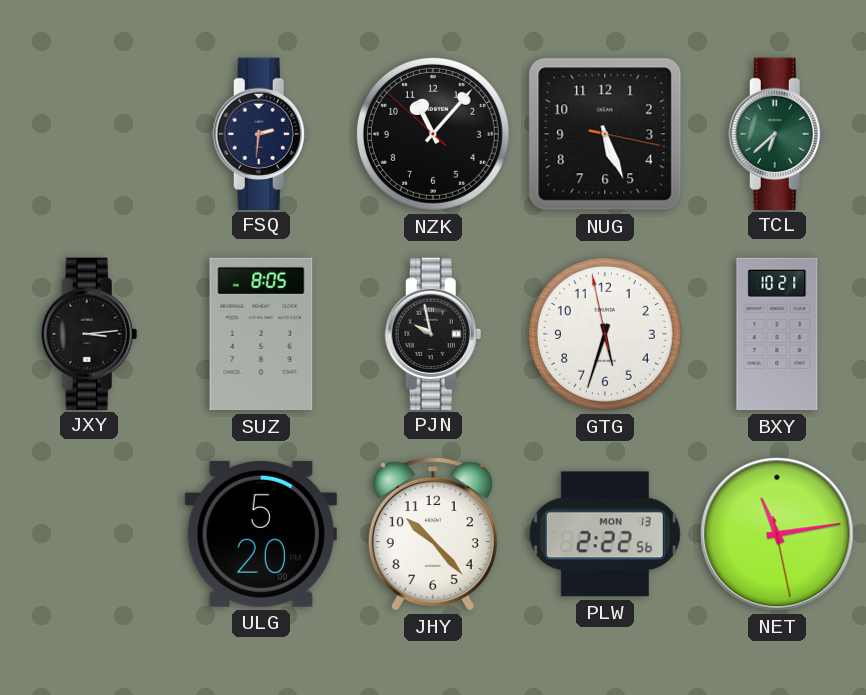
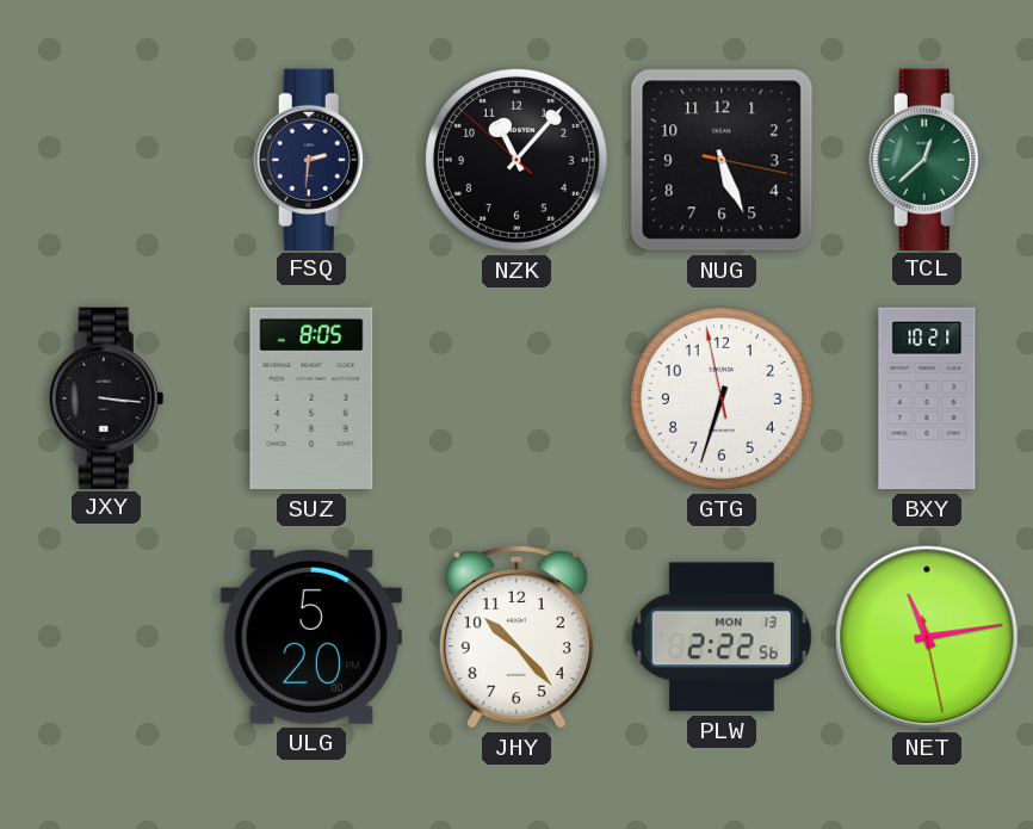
TCL: 6:38 -> 12:38 (927, 159)
JXY: 3:14 -> 3:16 (106, 397)
PJN: 9:58 -> none (433, 333)
GTG: 5:32 -> 6:32 (722, 398)
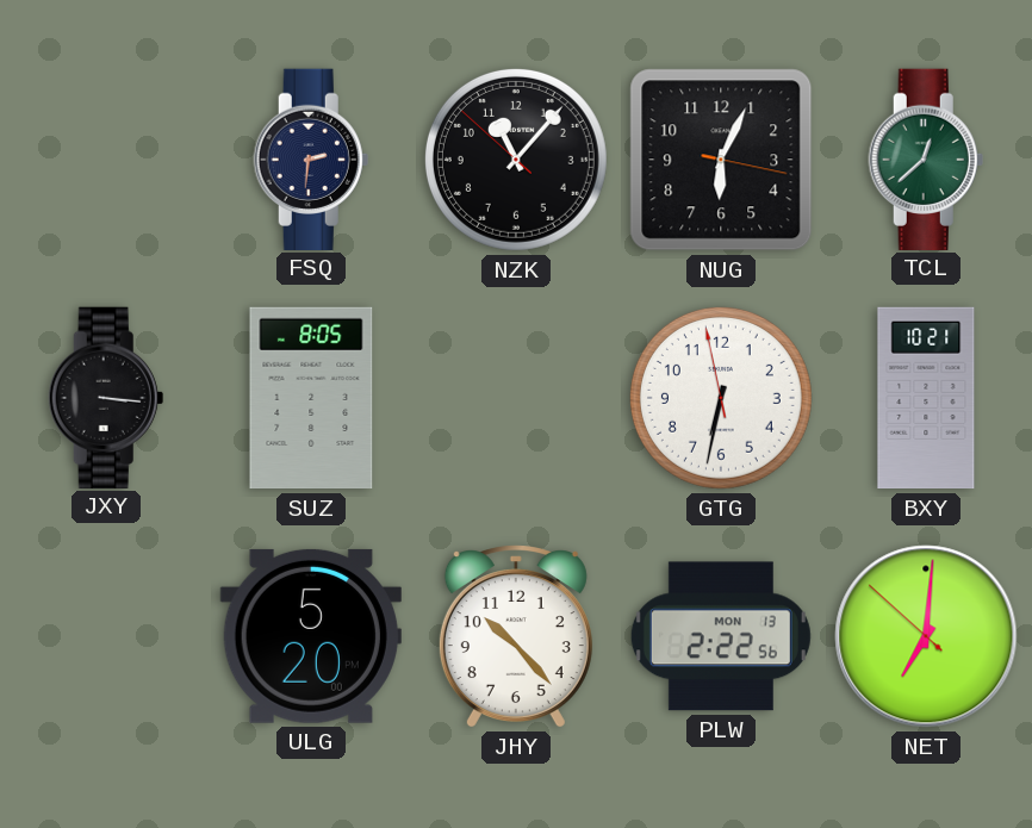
NUG: 5:26 -> 6:04 (721, 160)
GTG: 6:32 -> 6:31 (721, 398)
NET: 11:13 -> 7:00 (926, 636)
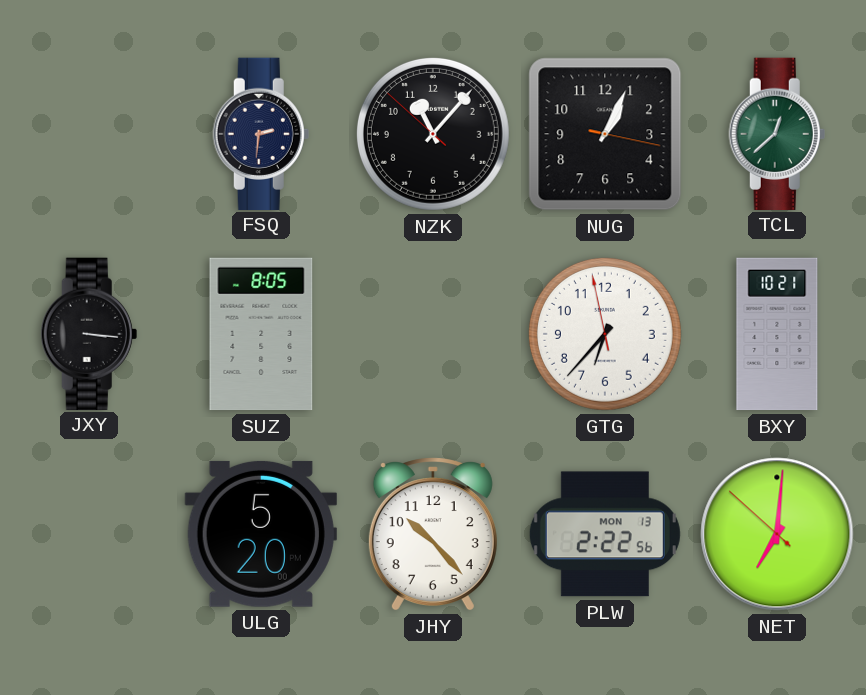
NUG: 6:04 -> 1:04 (605, 134)
GTG: 6:31 -> 6:36 (605, 334)
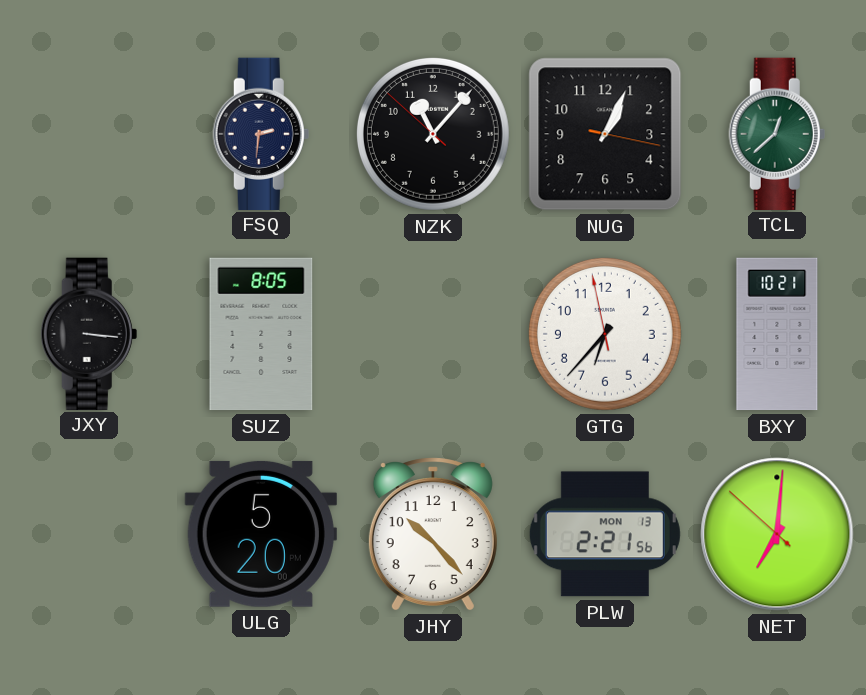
PLW: 2:22 -> 2:21 (605, 534)
